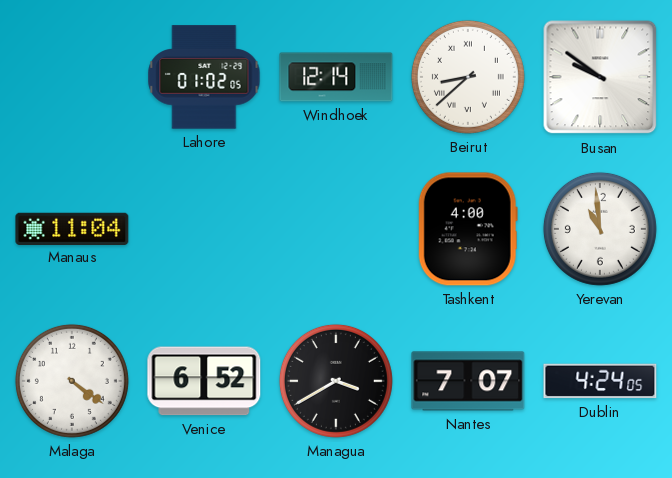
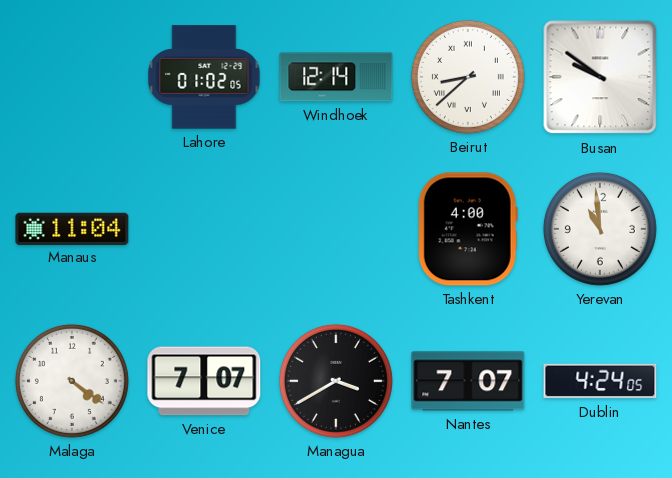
Venice: 6:52 -> 7:07 (204, 381)
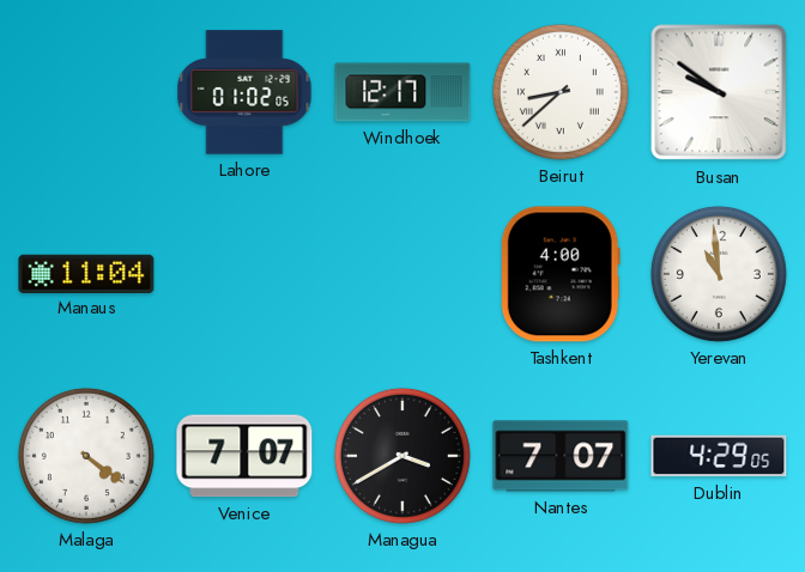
Windhoek: 12:14 -> 12:17 (402, 92)
Dublin: 4:24 -> 4:29 (719, 456)
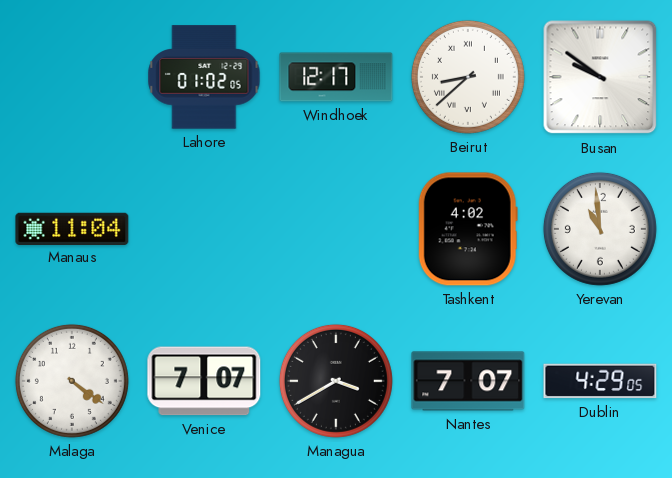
Tashkent: 4:00 -> 4:02 (468, 229)
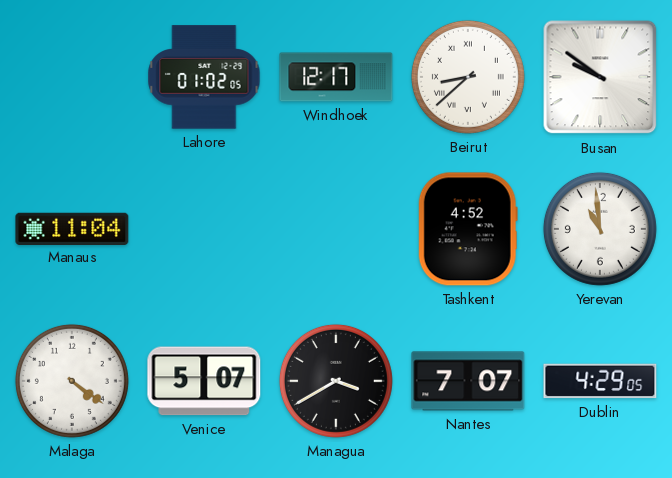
Tashkent: 4:02 -> 4:52 (468, 229)
Venice: 7:07 -> 5:07 (204, 381)
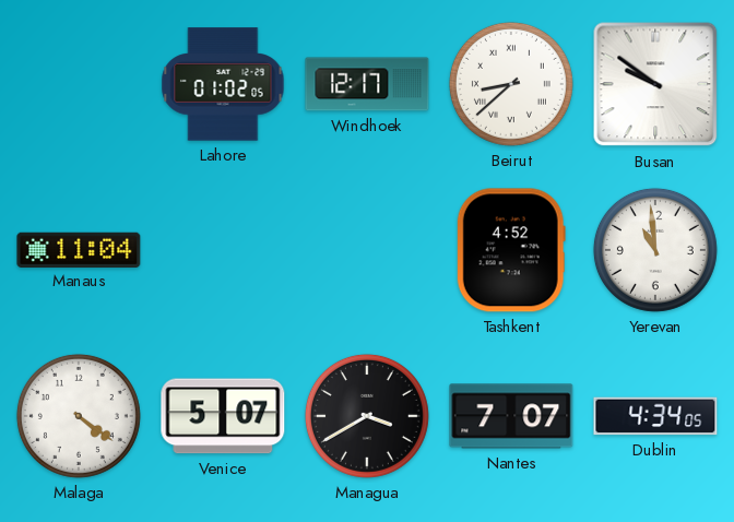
Dublin: 4:29 -> 4:34 (655, 416)
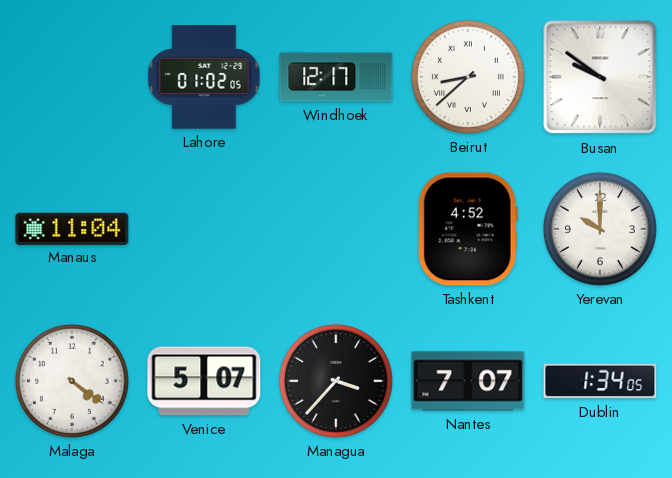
Yerevan: 10:59 -> 10:00 (600, 229)
Managua: 3:40 -> 3:37 (336, 381)
Dublin: 4:34 -> 1:34 (600, 381)
